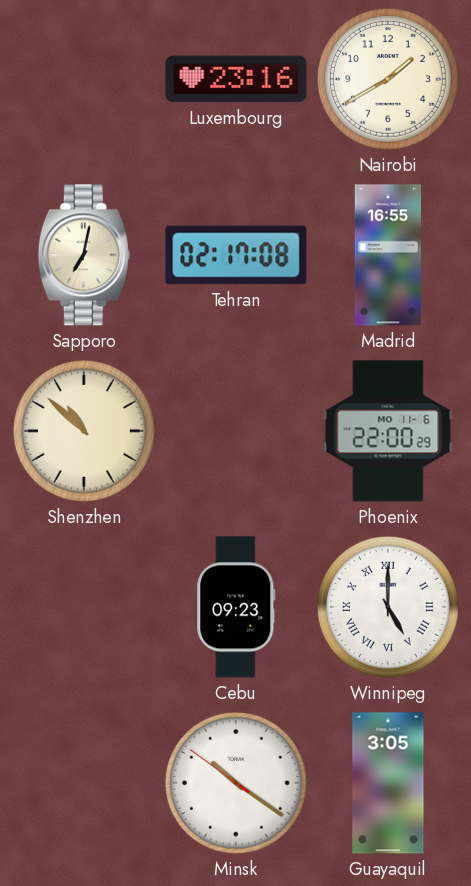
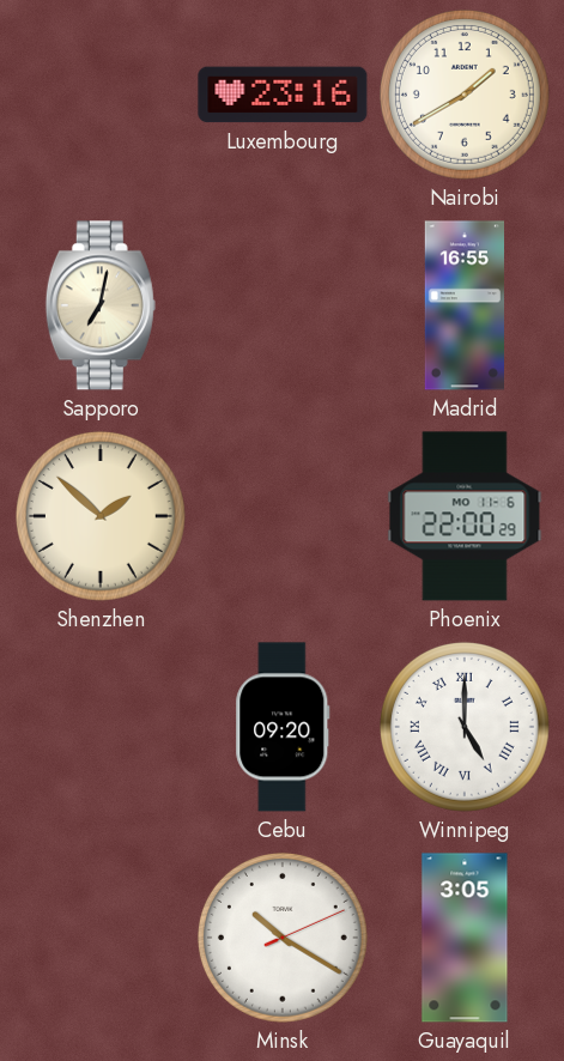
Tehran: 02:17 -> none (236, 255)
Shenzhen: 10:52 -> 1:52 (101, 516)
Cebu: 09:23 -> 09:20 (283, 727)
Minsk: 10:20:51 -> 10:20:11 (283, 938)
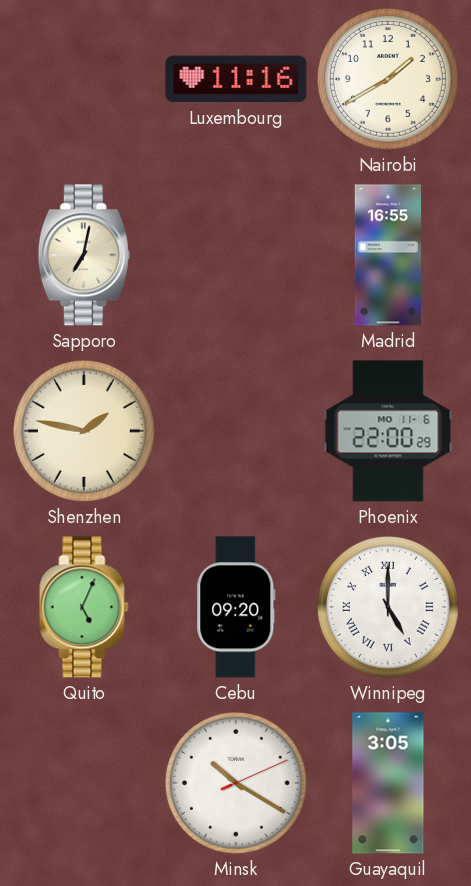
Luxembourg: 23:16 -> 11:16 (236, 79)
Shenzhen: 1:52 -> 1:47 (84, 431)
Quito: none -> 5:04 (84, 607)
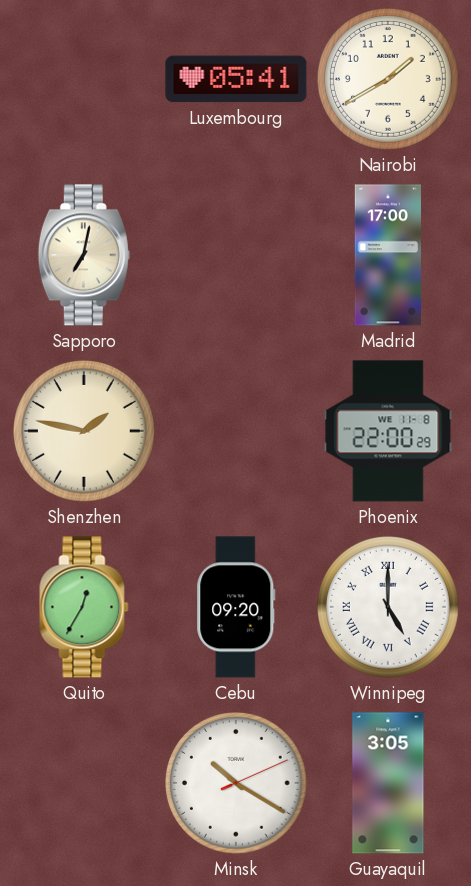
Luxembourg: 11:16 -> 05:41 (236, 79)
Madrid: 16:55 -> 17:00 (387, 255)
Phoenix date: MO 11-6 -> WE 11-8 (388, 431)
Quito: 5:04 -> 12:35 (84, 607)
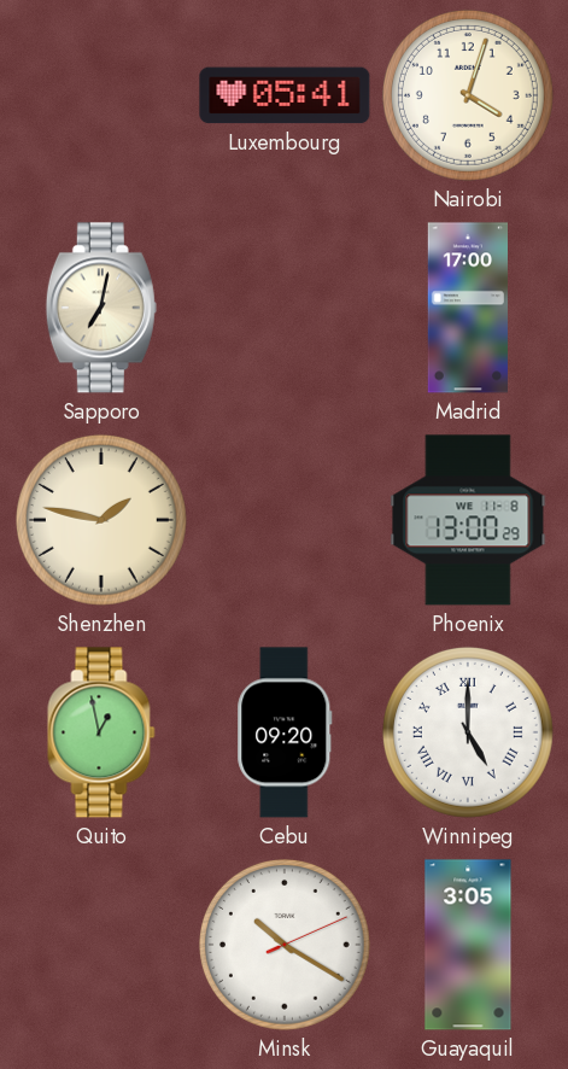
Nairobi: 1:40 -> 4:03 (468, 95)
Phoenix: 22:00 -> 13:00 (468, 520)
Quito: 12:35 -> 12:58 (101, 732)
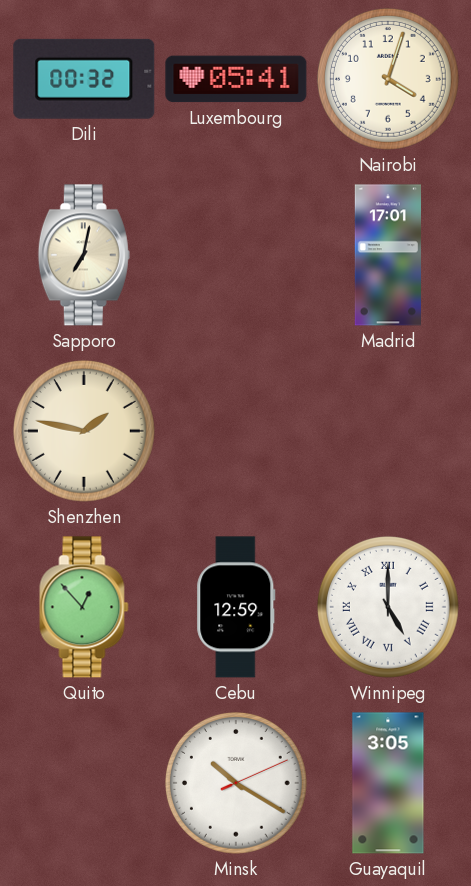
Dili: none -> 00:32 (84, 79)
Madrid: 17:00 -> 17:01 (387, 255)
Phoenix: 13:00 -> none (468, 520)
Quito: 12:58 -> 12:53 (84, 607)
Cebu: 09:20 -> 12:59 (236, 607)
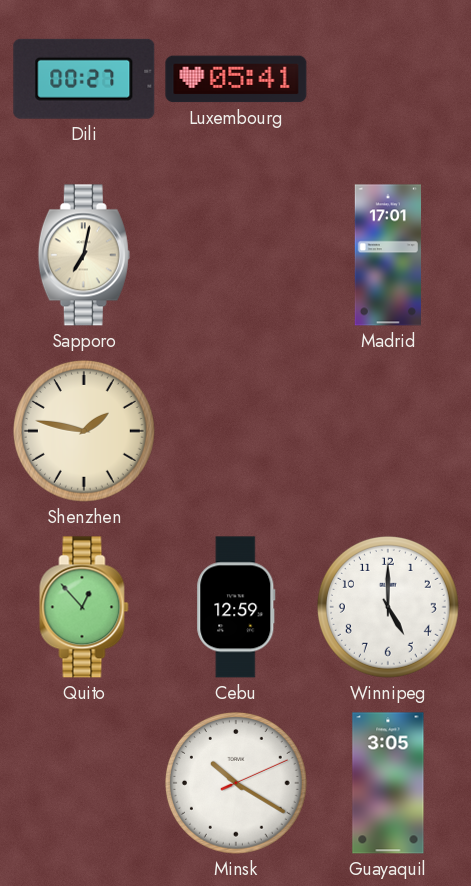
Dili: 00:32 -> 00:27 (84, 79)
Nairobi: 4:03 -> none (388, 79)
Winnipeg numerals: Roman -> Arabic (388, 607)
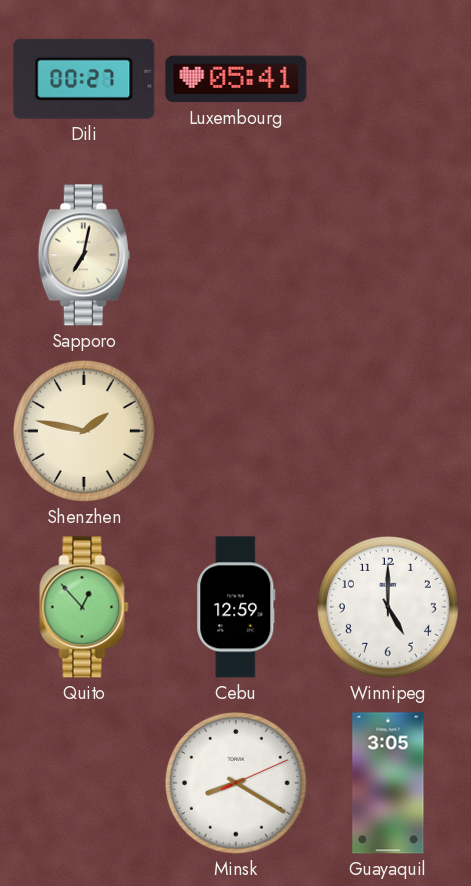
Madrid: 17:01 -> none (387, 255)
Minsk: 10:20 -> 8:20 (236, 783)
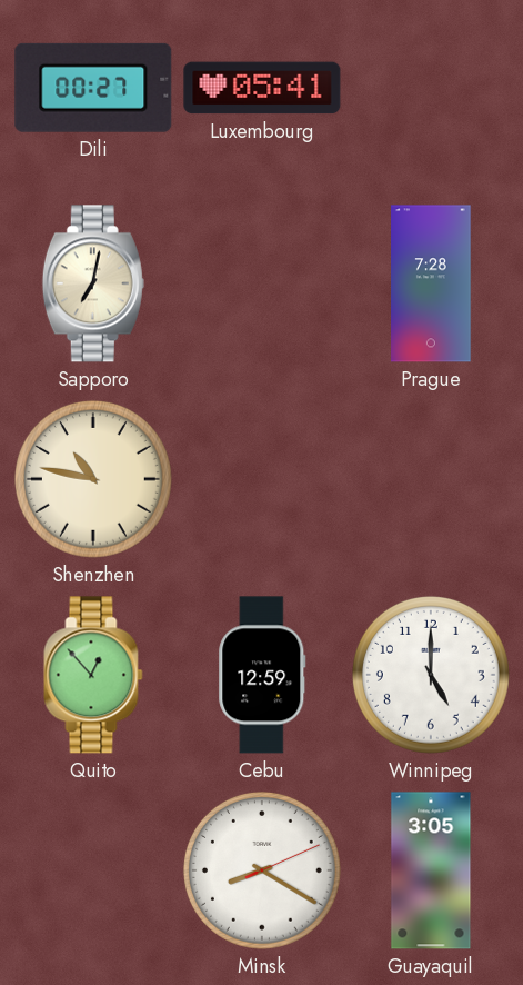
Prague: none -> 7:28 (431, 283)
Shenzhen: 1:47 -> 10:47 (93, 479)
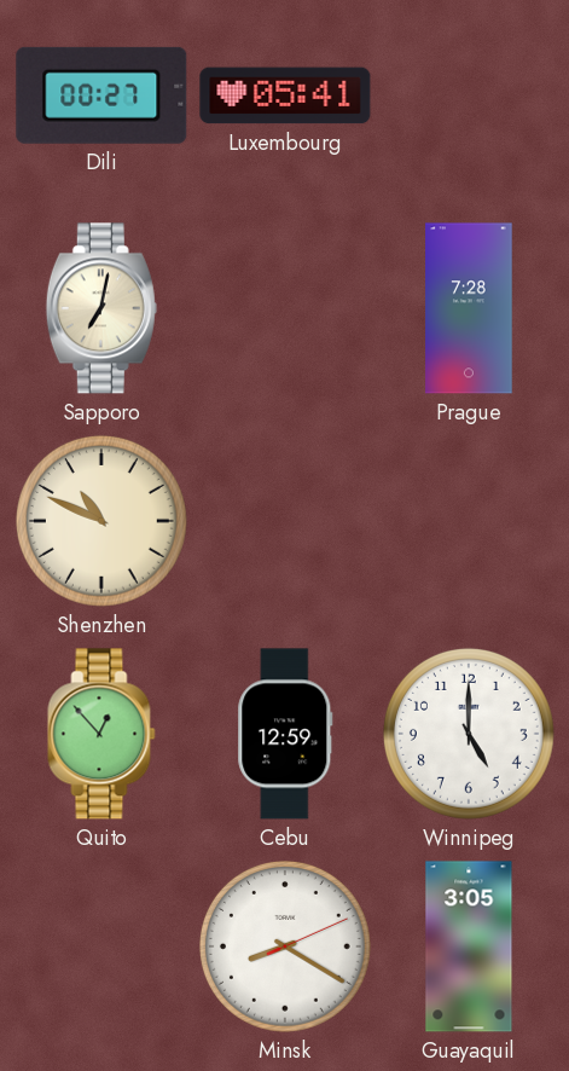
Shenzhen: 10:47 -> 10:49 (101, 521)
